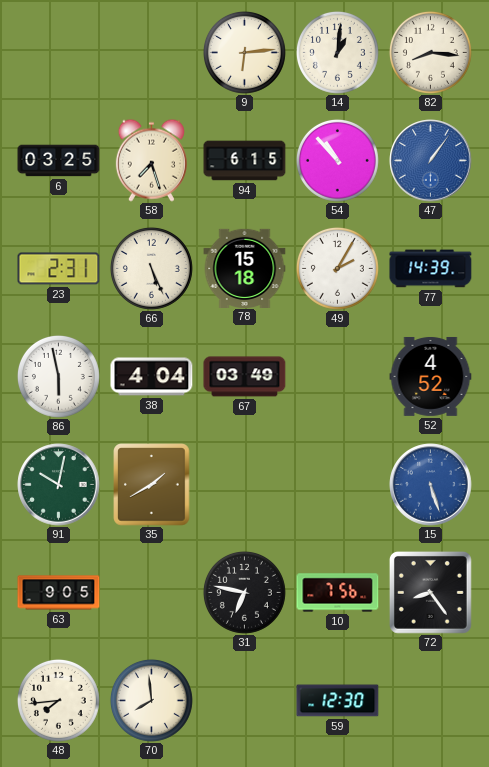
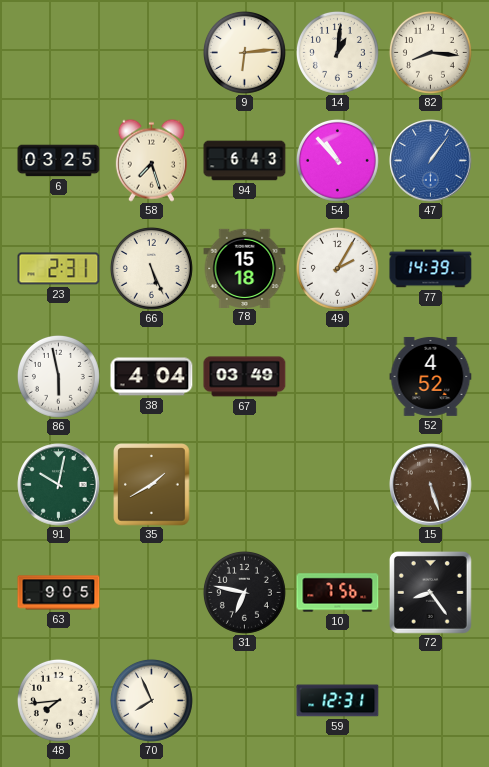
94: 6:15 -> 6:43 (245, 161)
15 dial: blue -> brown (431, 485)
70: 7:59 -> 7:56 (151, 700)
59: 12:30 -> 12:31 (338, 701)
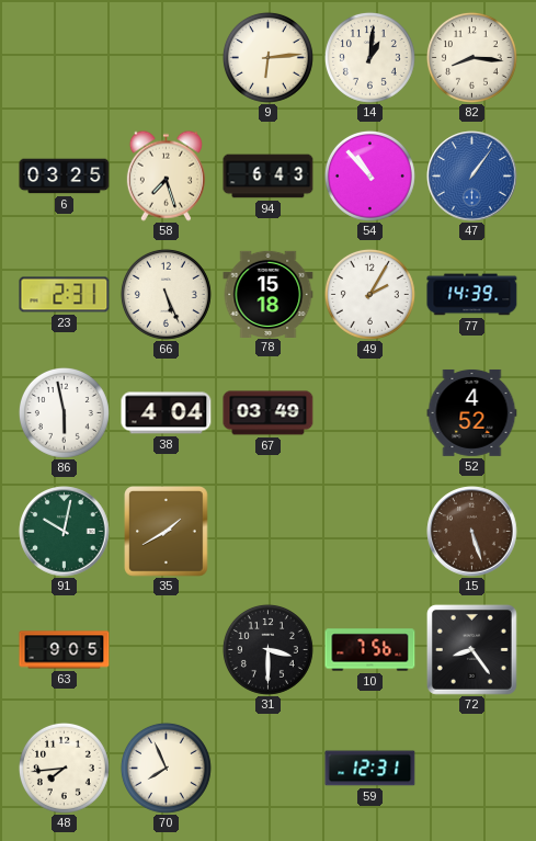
31: 6:47 -> 3:30 (267, 649)
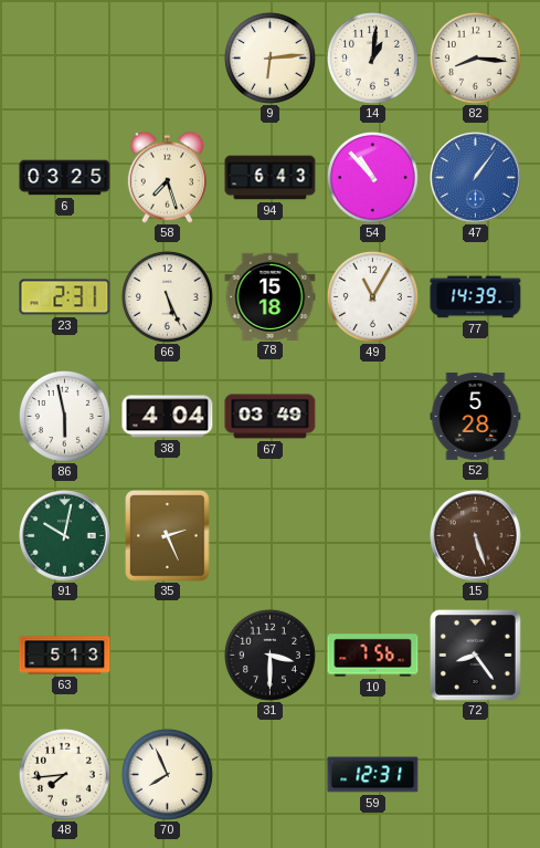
49: 2:05 -> 11:05 (372, 296)
52: 4:52 -> 5:28 (476, 416)
35: 1:40 -> 2:26 (168, 536)
63: 9:05 -> 5:13 (65, 656)
